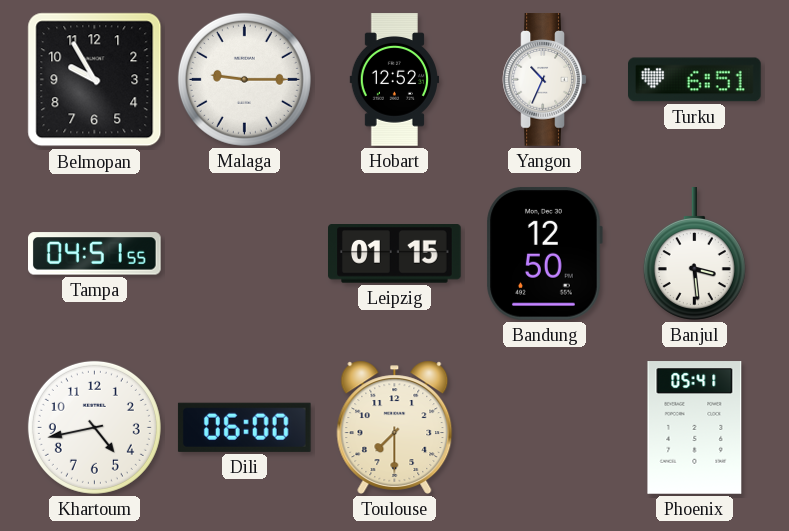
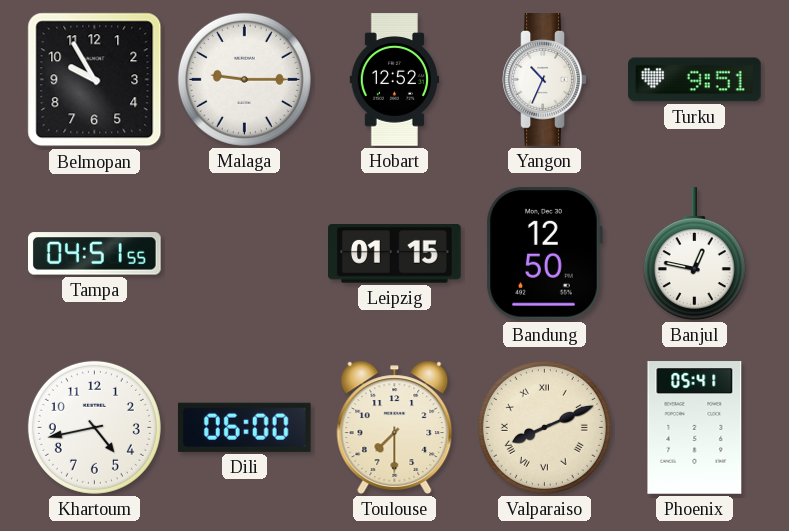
Turku: 6:51 -> 9:51 (695, 80)
Banjul: 3:29 -> 12:47 (694, 254)
Valparaiso: none -> 8:11 (544, 427)
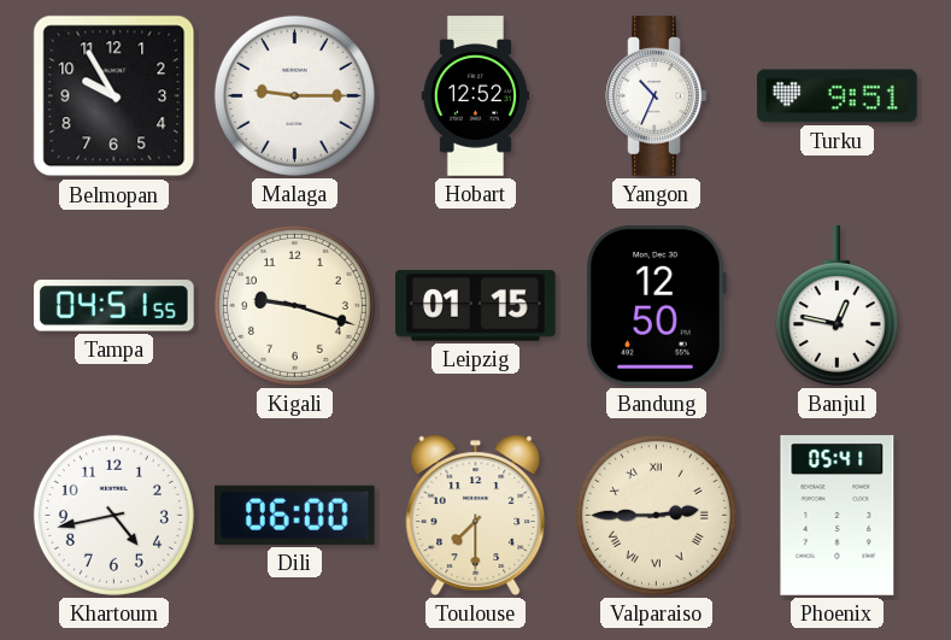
Kigali: none -> 9:18 (294, 305)
Valparaiso: 8:11 -> 2:45 (656, 515)
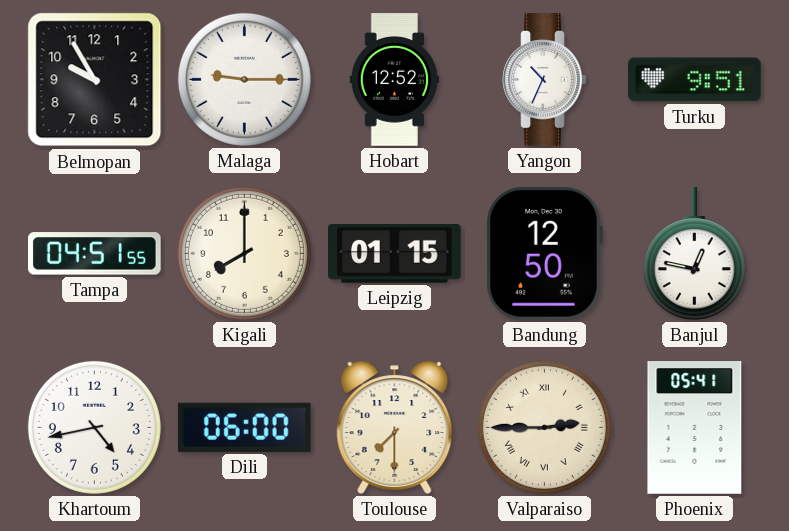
Kigali: 9:18 -> 8:00 (244, 253)
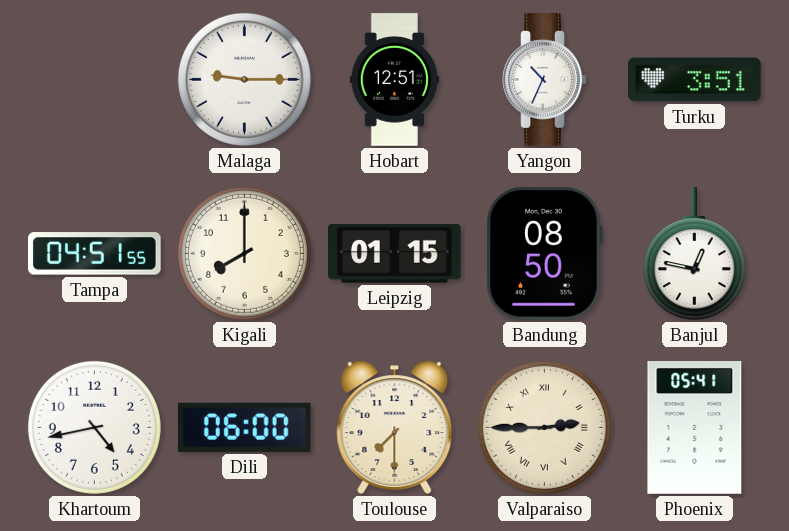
Belmopan: 9:55 -> none (95, 80)
Hobart: 12:52 -> 12:51 (394, 80)
Turku: 9:51 -> 3:51 (695, 80)
Bandung: 12:50 -> 08:50 (544, 253)
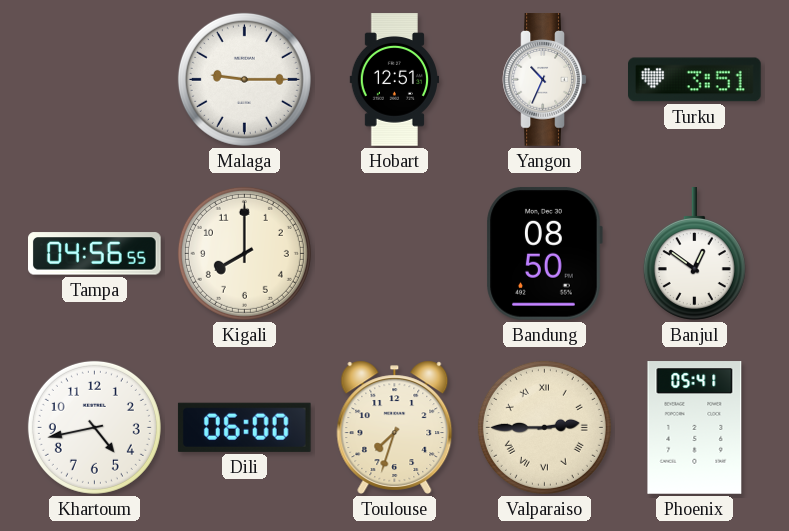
Tampa: 04:51 -> 04:56 (95, 254)
Leipzig: 01:15 -> none (395, 254)
Banjul: 12:47 -> 12:51 (694, 254)
Toulouse: 7:30 -> 7:33 (395, 427)
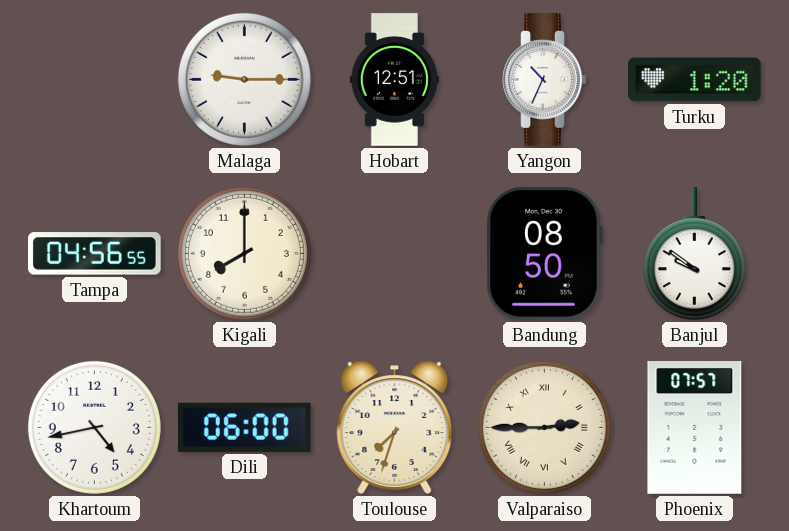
Turku: 3:51 -> 1:20 (695, 80)
Banjul: 12:51 -> 9:51 (694, 254)
Phoenix: 05:41 -> 07:57 (695, 428)
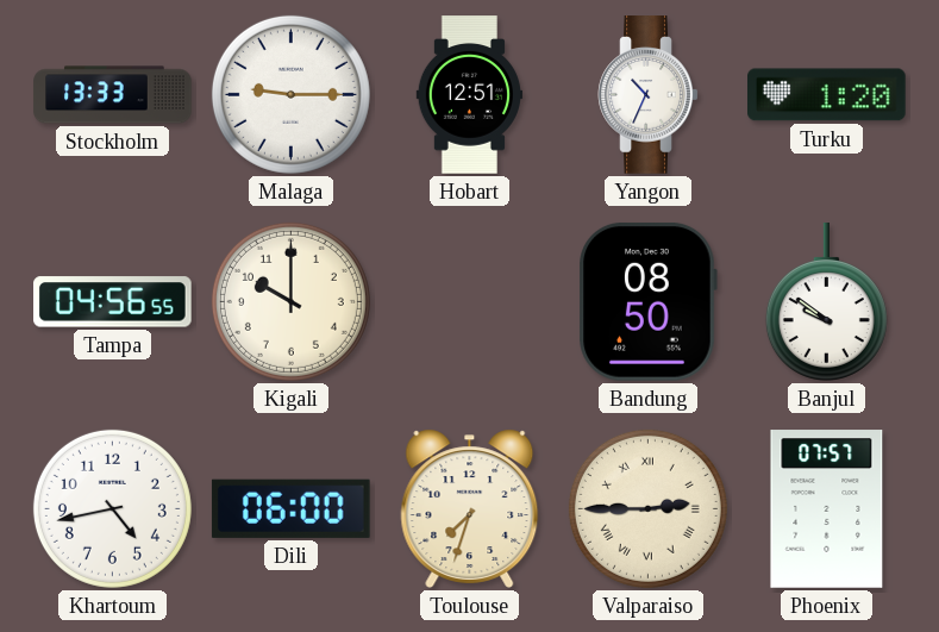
Stockholm: none -> 13:33 (113, 95)
Kigali: 8:00 -> 10:00 (290, 301)
